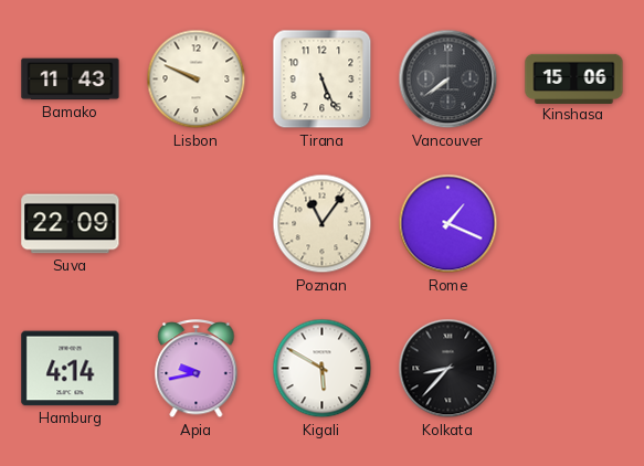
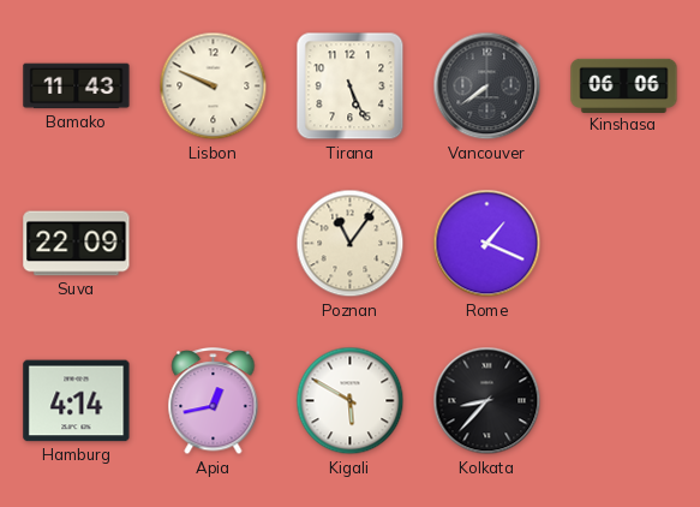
Kinshasa: 15:06 -> 06:06 (624, 85)
Apia: 9:43 -> 12:43 (214, 402)
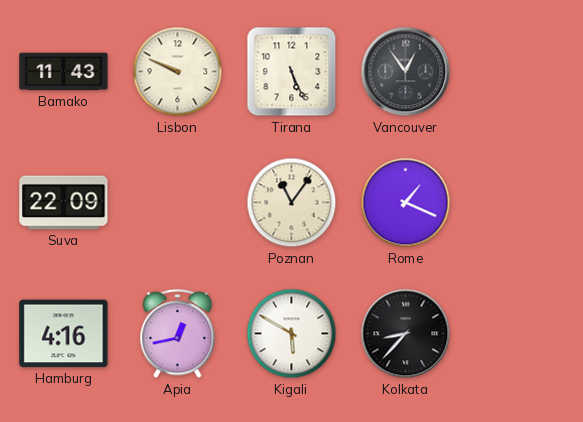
Vancouver: 7:39 -> 12:54 (406, 72)
Kinshasa: 06:06 -> none (624, 85)
Hamburg: 4:14 -> 4:16 (64, 334)
